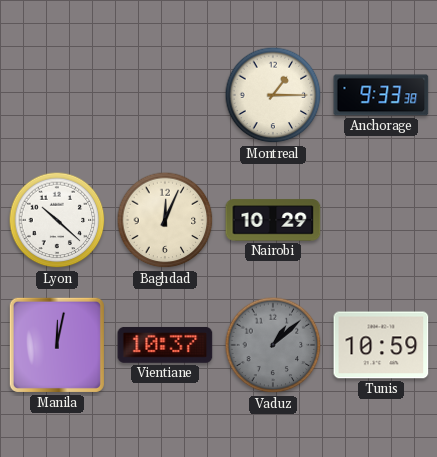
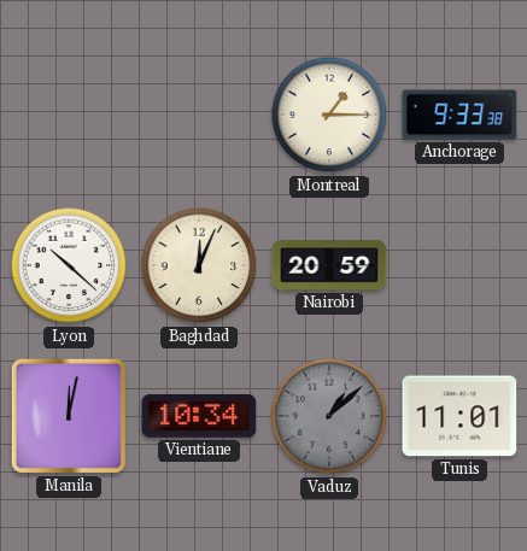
Nairobi: 10:29 -> 20:59 (329, 265)
Vientiane: 10:37 -> 10:34 (199, 416)
Tunis: 10:59 -> 11:01 (459, 416)
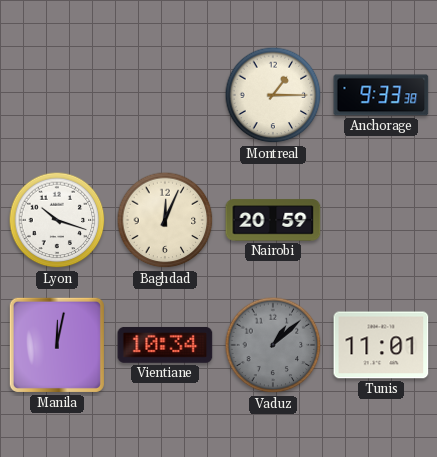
Lyon: 10:22 -> 10:18 (57, 220)
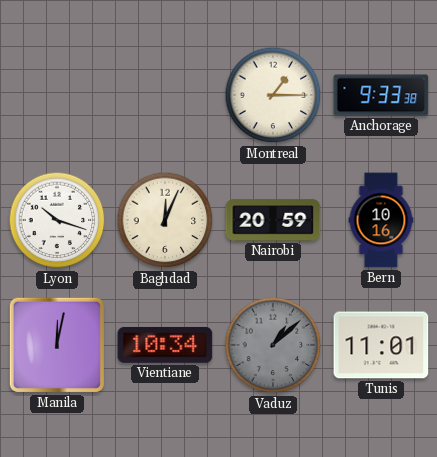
Bern: none -> 10:16 (381, 220)
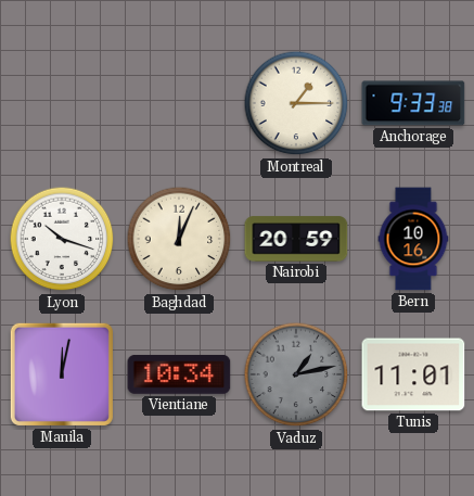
Vaduz: 1:08 -> 1:13 (296, 374)
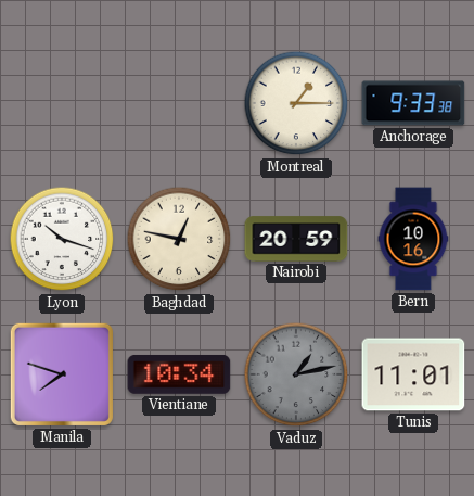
Baghdad: 12:04 -> 12:47 (179, 239)
Manila: 12:02 -> 7:48 (62, 374)
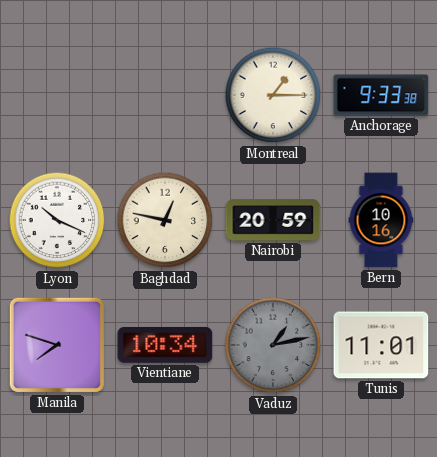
Lyon: 10:18 -> 10:19 (57, 220)
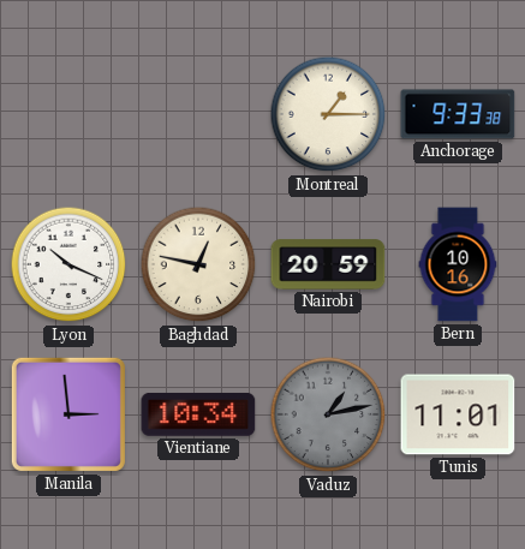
Manila: 7:48 -> 2:59 (68, 414)
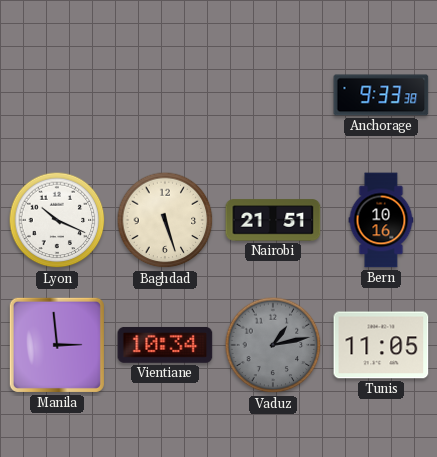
Montreal: 1:15 -> none (328, 114)
Baghdad: 12:47 -> 5:27 (165, 220)
Nairobi: 20:59 -> 21:51 (273, 220)
Tunis: 11:01 -> 11:05 (381, 345)
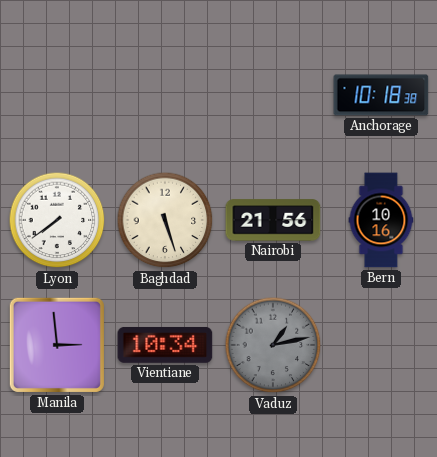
Anchorage: 9:33 -> 10:18 (381, 95)
Lyon: 10:19 -> 7:39 (57, 220)
Nairobi: 21:51 -> 21:56 (273, 220)
Tunis: 11:05 -> none (381, 345)
